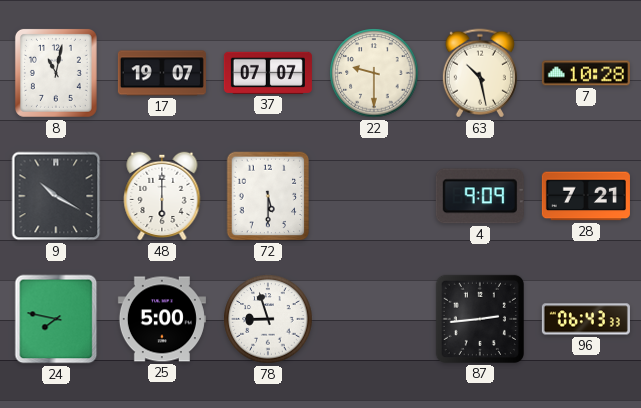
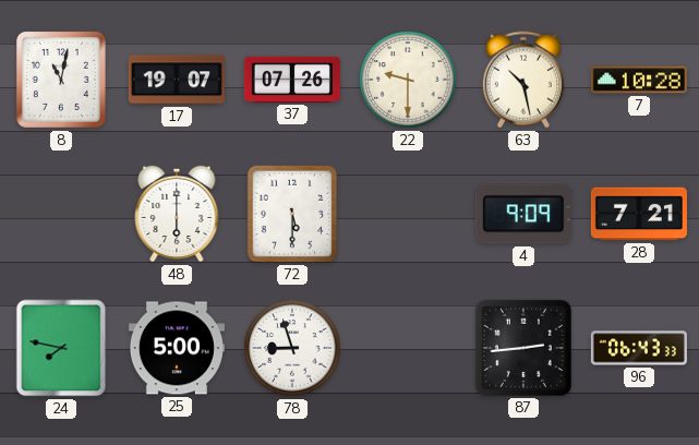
37: 07:07 -> 07:26 (292, 80)
9: 10:20 -> none (56, 196)
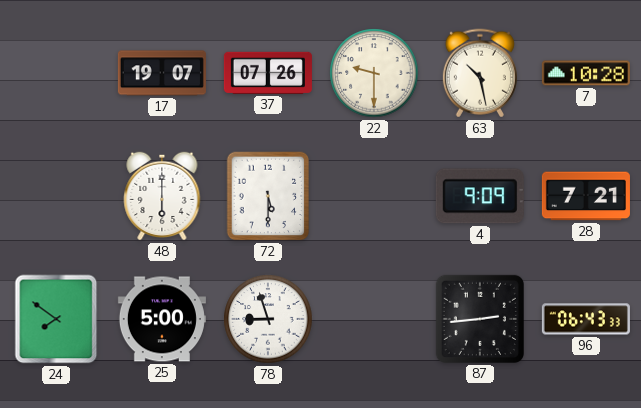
8: 11:02 -> none (61, 80)
24: 7:47 -> 7:51 (56, 319)
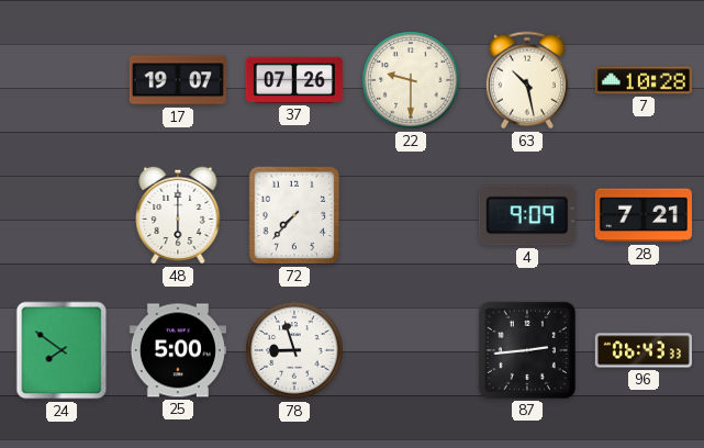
72: 5:30 -> 7:37 (294, 215)
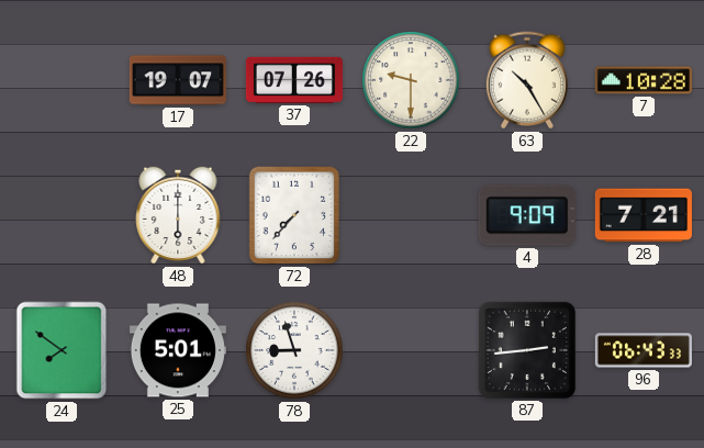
63: 10:28 -> 10:25 (527, 80)
25: 5:00 -> 5:01 (178, 350)
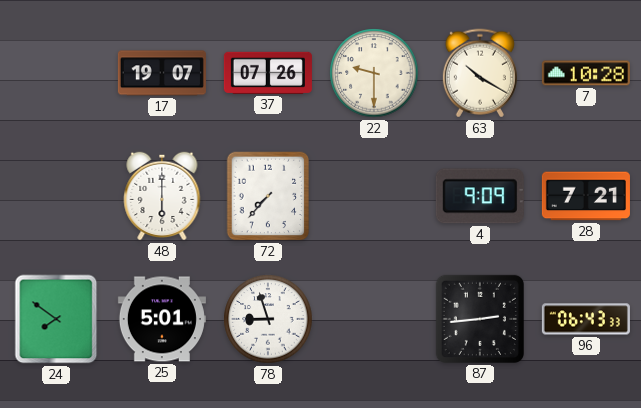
63: 10:25 -> 10:20 (480, 73)
